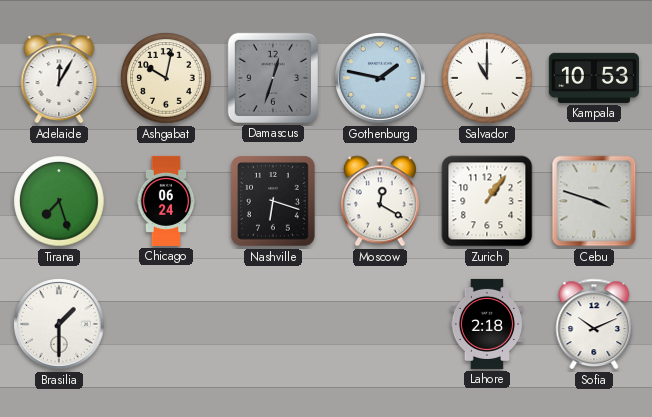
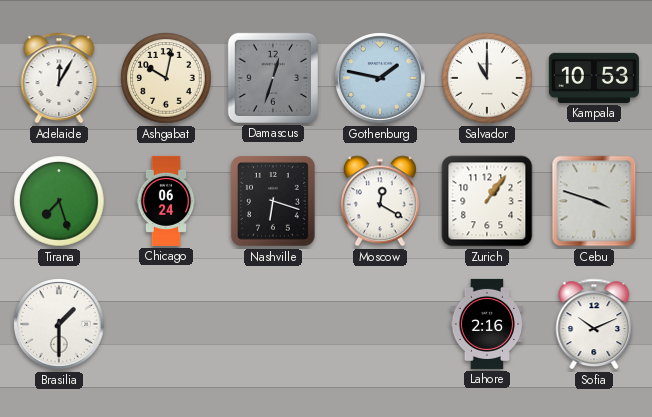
Lahore: 2:18 -> 2:16 (487, 324)
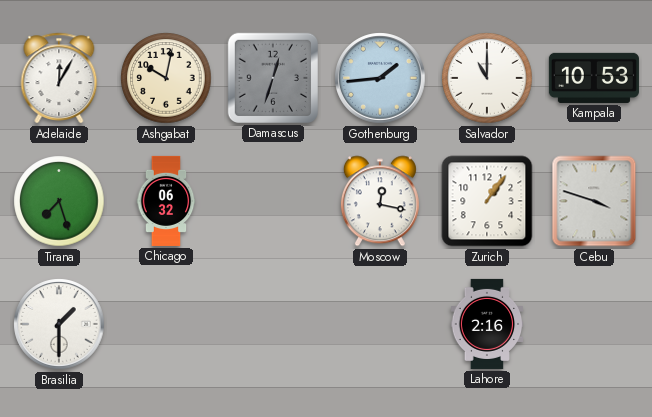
Gothenburg: 1:47 -> 1:44 (380, 78)
Chicago: 06:24 -> 06:32 (166, 201)
Nashville: 6:18 -> none (273, 201)
Moscow: 12:20 -> 12:17 (380, 201)
Sofia: 10:11 -> none (594, 324)
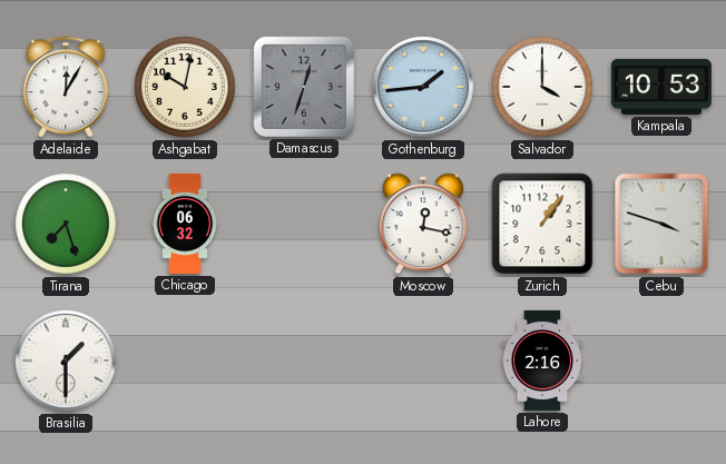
Salvador: 11:00 -> 4:00 (542, 87)
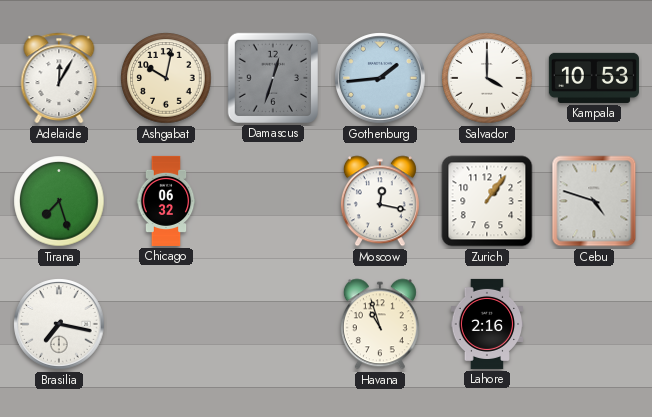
Cebu: 3:48 -> 4:48 (594, 201)
Brasilia: 1:30 -> 7:17 (59, 324)
Havana: none -> 10:57 (380, 324)
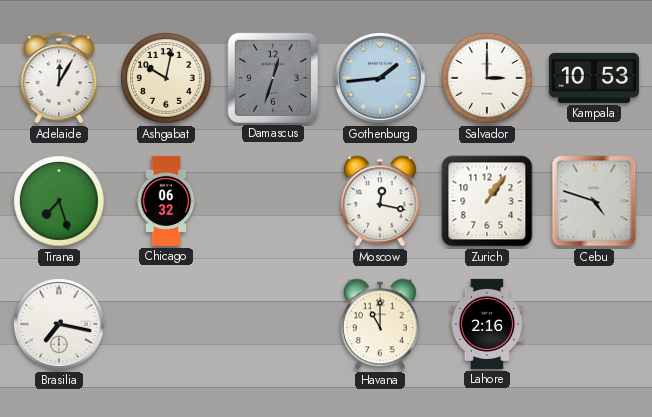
Salvador: 4:00 -> 3:00 (487, 78)
Havana: 10:57 -> 11:00 (380, 324)
